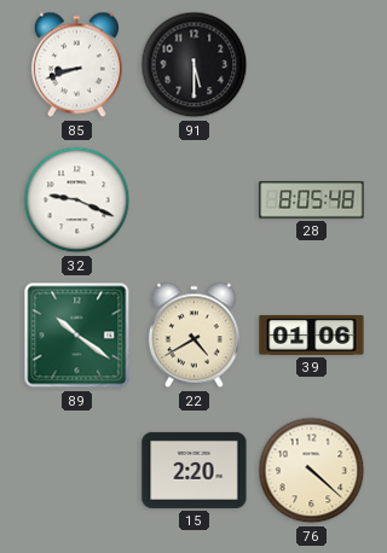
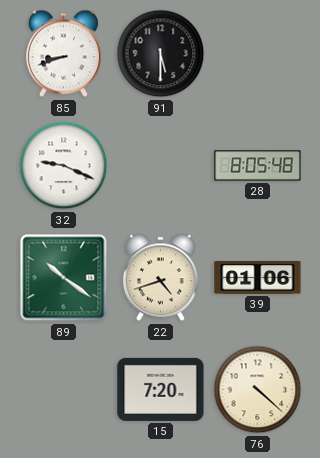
22: 4:40 -> 4:42 (160, 278)
15: 2:20 -> 7:20 (161, 389)
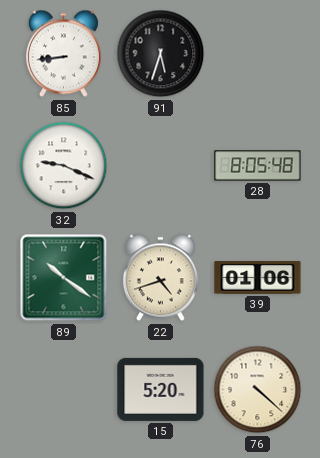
85: 8:42 -> 8:44 (63, 54)
91: 5:30 -> 5:33 (161, 54)
15: 7:20 -> 5:20 (161, 389)
